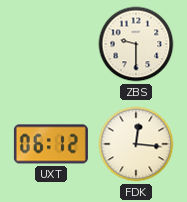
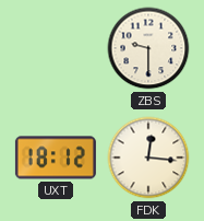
UXT: 06:12 -> 18:12 (56, 158)
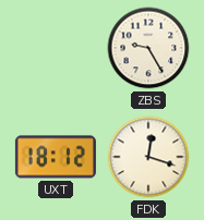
ZBS: 9:30 -> 9:25 (148, 48)
FDK: 12:16 -> 12:18 (148, 157)
